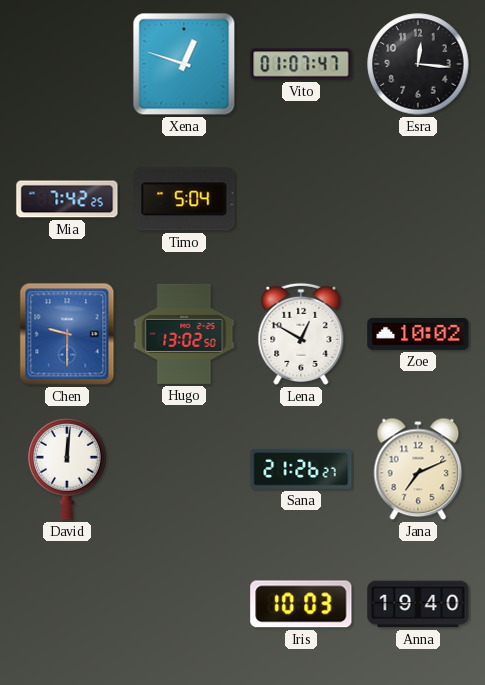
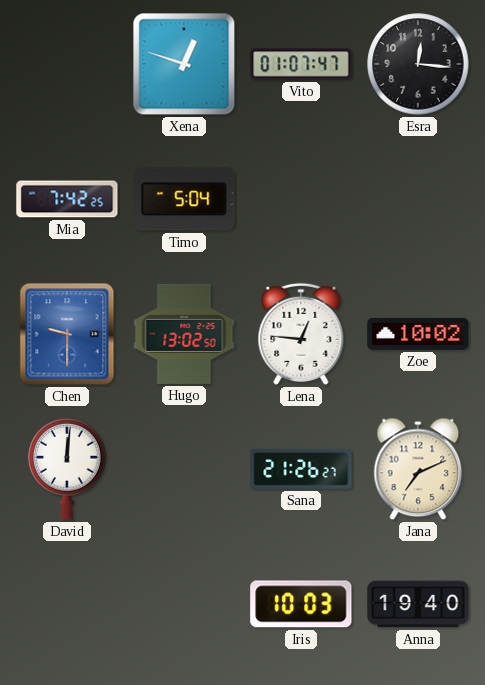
Lena: 12:50 -> 12:46 (301, 334)
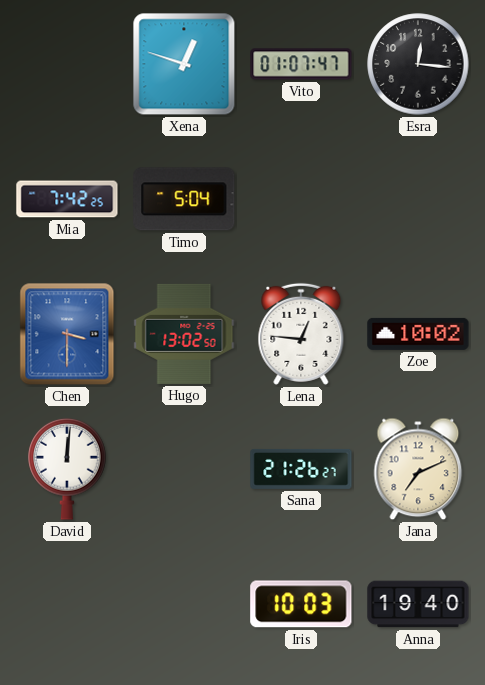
Chen: 9:30 -> 3:30 (67, 334)
